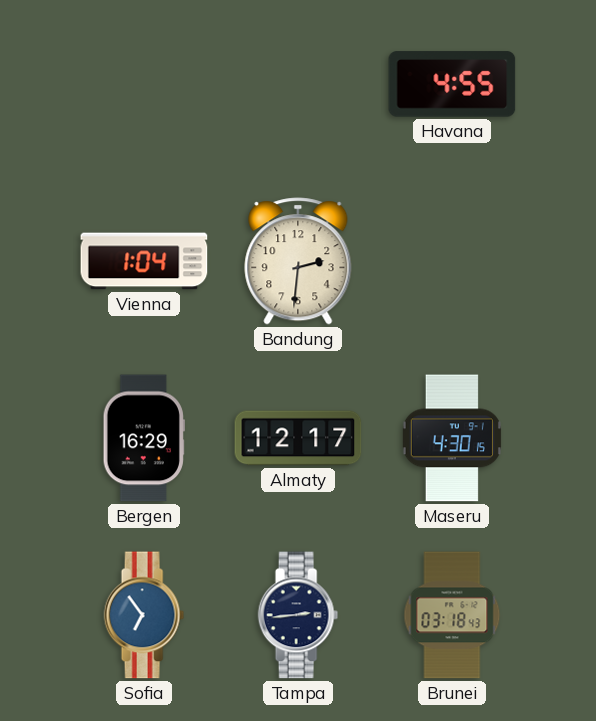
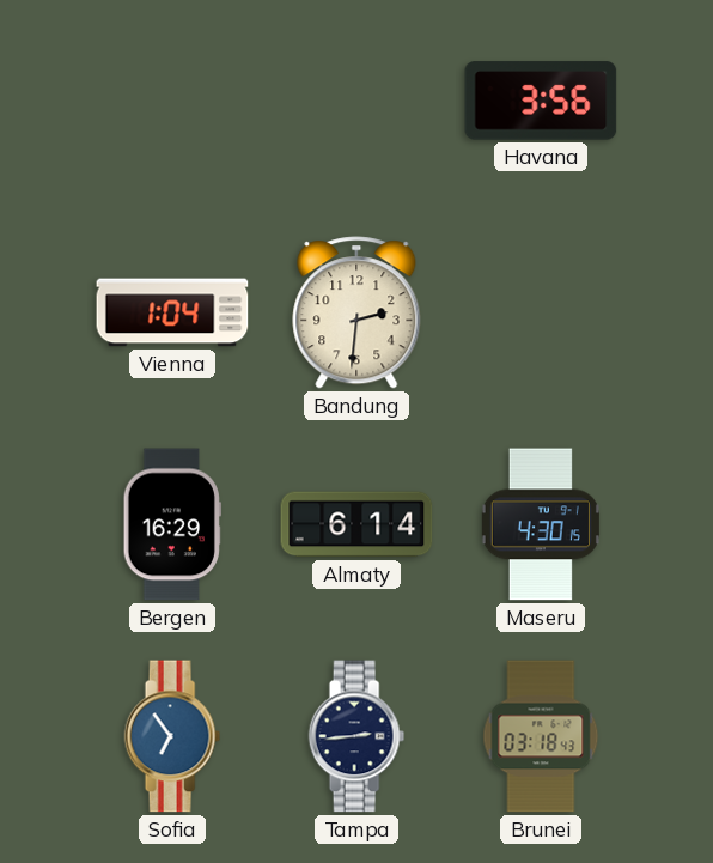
Havana: 4:55 -> 3:56 (541, 101)
Almaty: 12:17 -> 6:14 (356, 524)
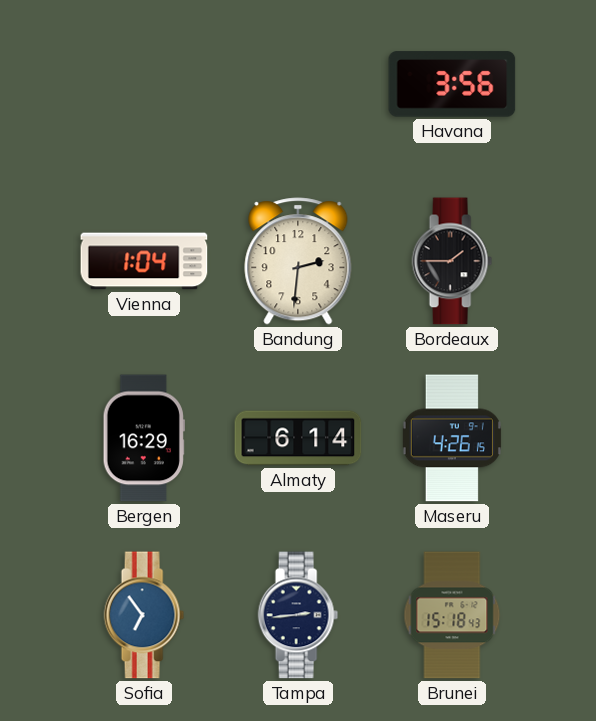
Bordeaux: none -> 1:45 (452, 261)
Maseru: 4:30 -> 4:26 (452, 438)
Brunei: 03:18 -> 15:18 (452, 615)
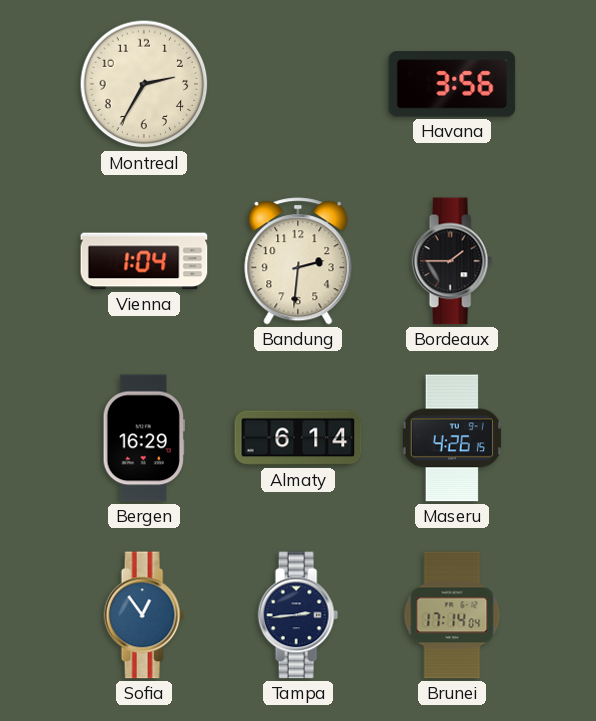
Montreal: none -> 2:35 (144, 84)
Sofia: 6:54 -> 12:54 (144, 615)
Brunei: 15:18 -> 17:14 (452, 615)
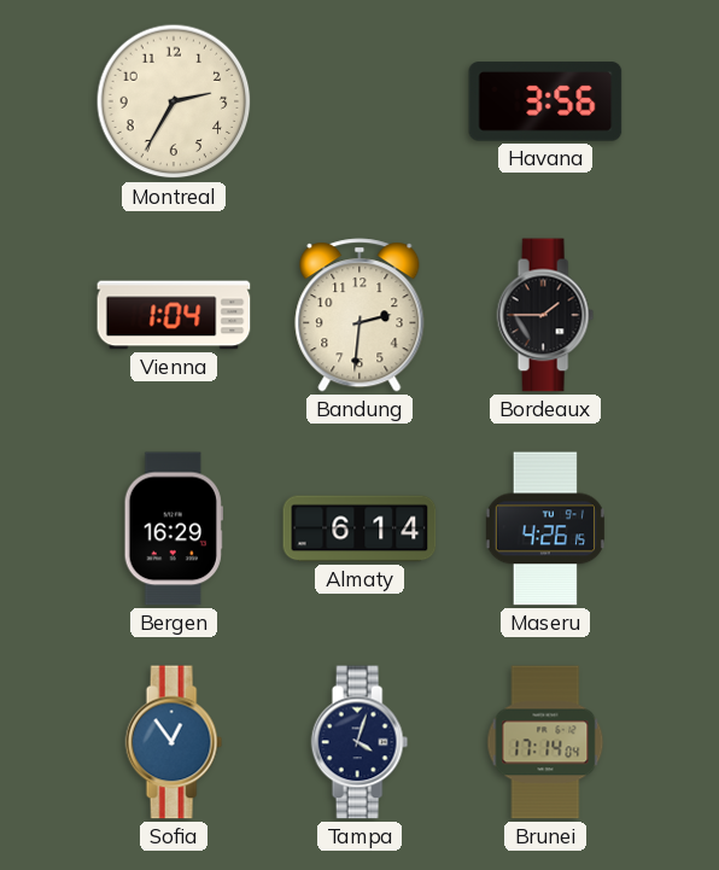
Tampa: 2:44 -> 4:03 (359, 742)
